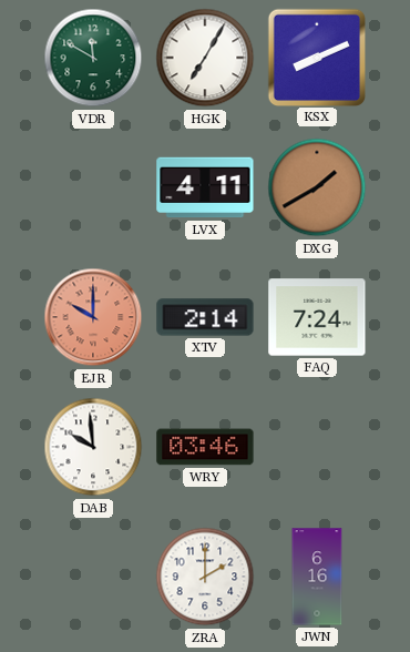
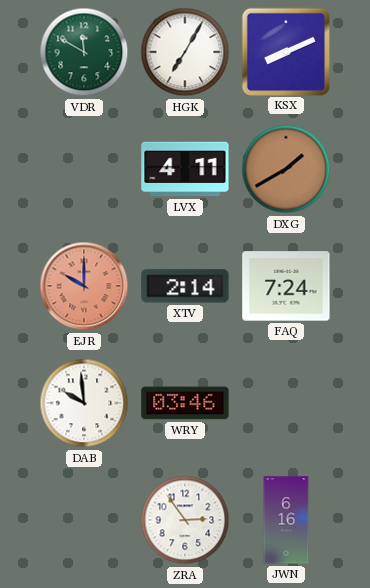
ZRA: 2:00 -> 2:54 (185, 520)
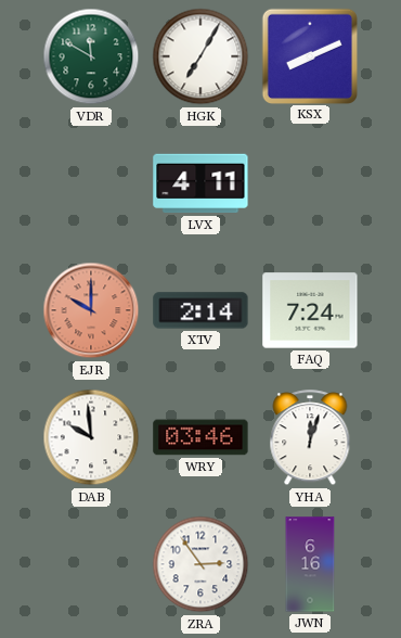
DXG: 1:40 -> none (286, 169)
YHA: none -> 12:03 (310, 438)
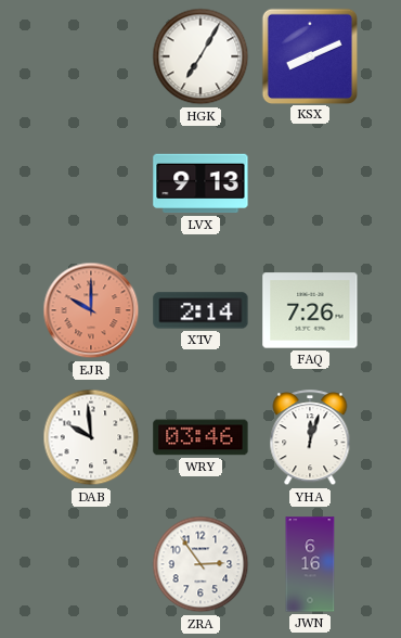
VDR: 11:50 -> none (91, 56)
LVX: 4:11 -> 9:13 (200, 183)
FAQ: 7:24 -> 7:26 (310, 310)
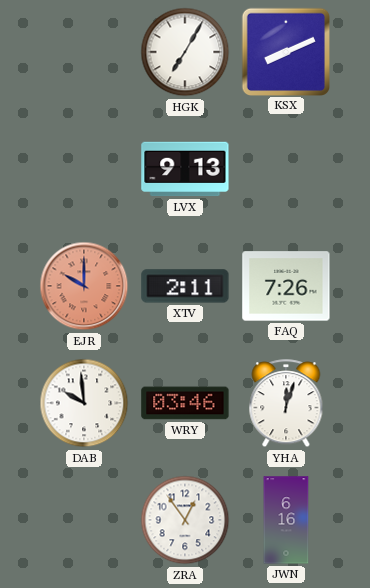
XTV: 2:14 -> 2:11 (185, 286)
ZRA: 2:54 -> 12:54 (185, 520)
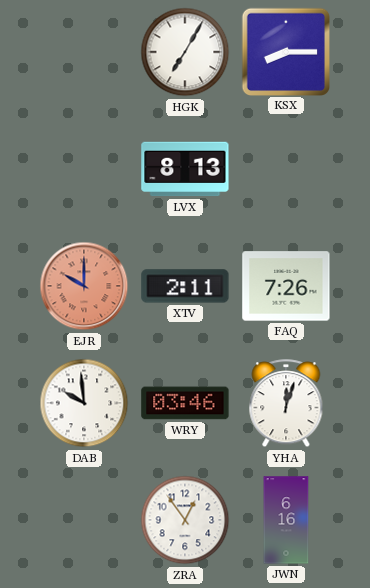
KSX: 8:11 -> 8:15 (285, 51)
LVX: 9:13 -> 8:13 (185, 169)
